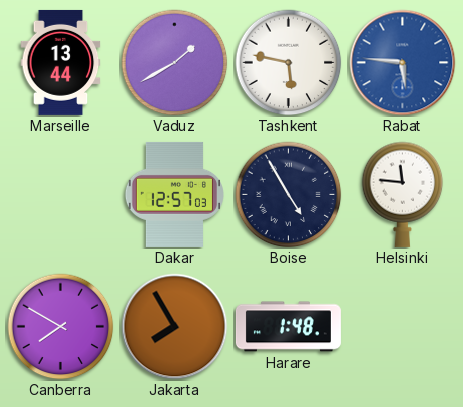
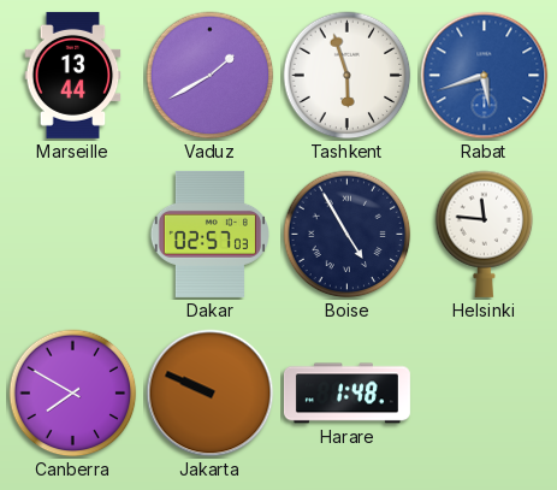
Tashkent: 5:47 -> 5:57 (348, 76)
Rabat: 5:46 -> 5:42 (485, 76)
Dakar: 12:57 -> 02:57 (209, 234)
Jakarta: 7:55 -> 9:49 (211, 394)
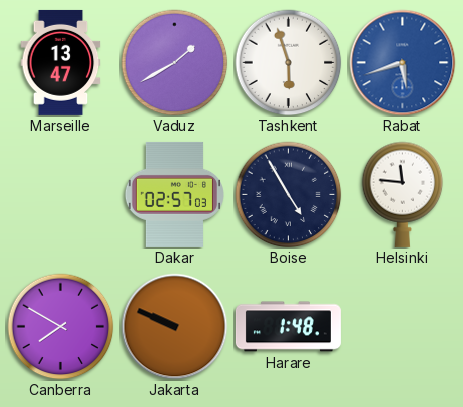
Marseille: 13:44 -> 13:47 (61, 62)
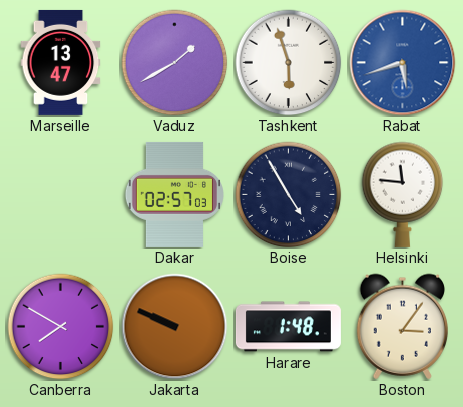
Boston: none -> 3:06 (402, 326)
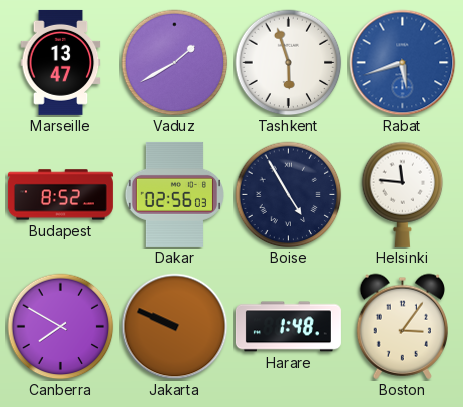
Budapest: none -> 8:52 (60, 195)
Dakar: 02:57 -> 02:56 (174, 194)
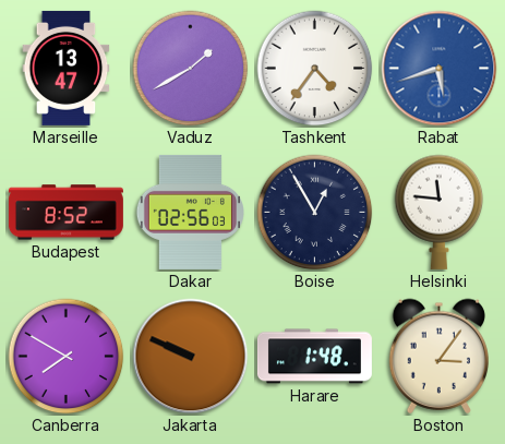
Tashkent: 5:57 -> 4:36 (315, 69)
Boise: 4:55 -> 12:55 (315, 213)
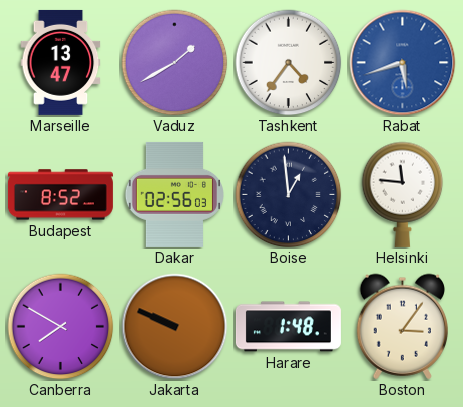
Boise: 12:55 -> 12:59 (289, 195)
